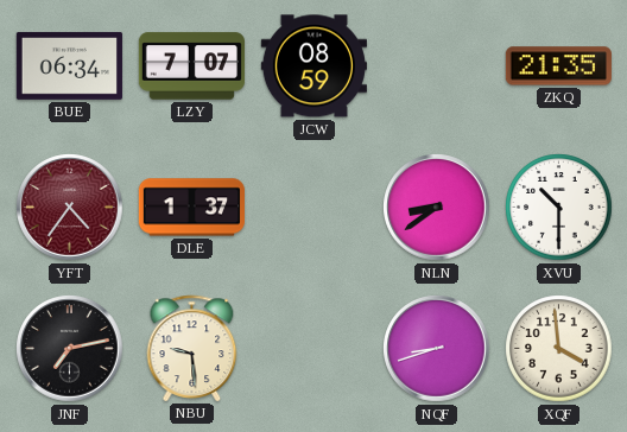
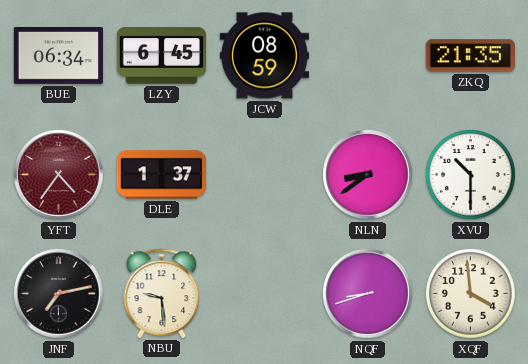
LZY: 7:07 -> 6:45 (161, 56)
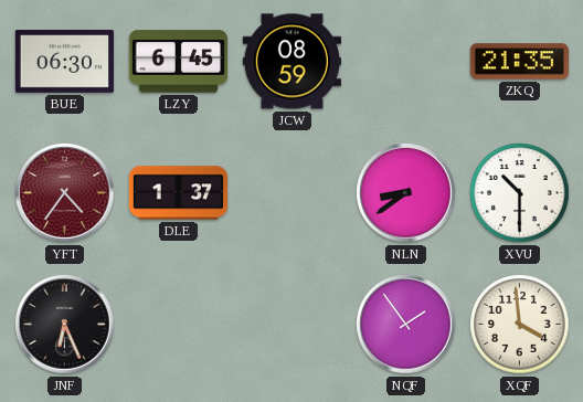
BUE: 06:34 -> 06:30 (64, 61)
JNF: 7:13 -> 6:26 (65, 325)
NBU: 9:29 -> none (162, 293)
NQF: 8:42 -> 1:54 (406, 325)
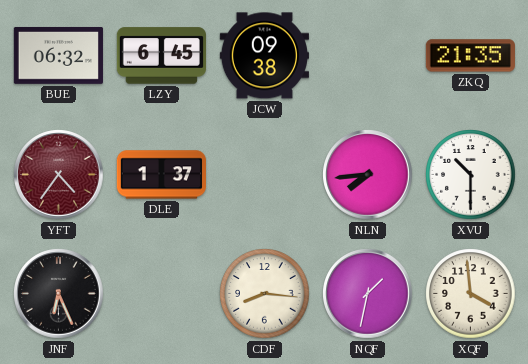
BUE: 06:30 -> 06:32 (58, 55)
JCW: 08:59 -> 09:38 (264, 56)
NLN: 8:39 -> 7:44 (368, 175)
CDF: none -> 8:16 (265, 294)
NQF: 1:54 -> 1:32 (368, 294)
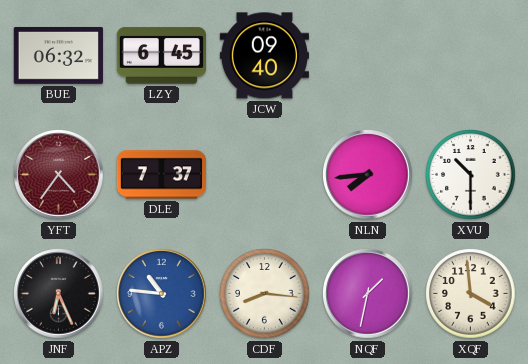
JCW: 09:38 -> 09:40 (264, 56)
ZKQ: 21:35 -> none (470, 56)
DLE: 1:37 -> 7:37 (161, 175)
APZ: none -> 10:46 (162, 294)
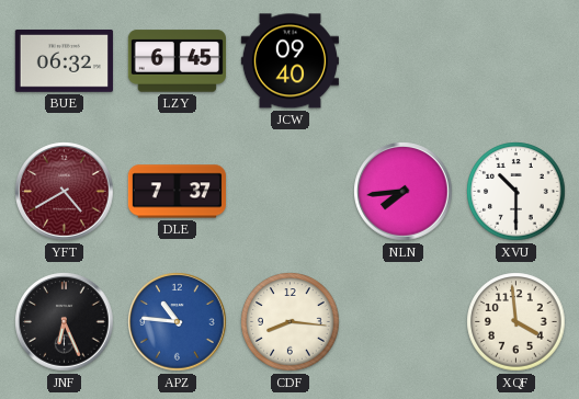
YFT: 4:36 -> 4:40 (65, 192)
NQF: 1:32 -> none (368, 294)
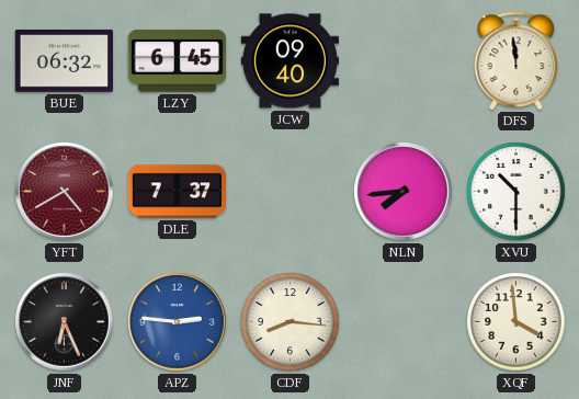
DFS: none -> 11:59 (516, 60)
APZ: 10:46 -> 2:46 (178, 322)
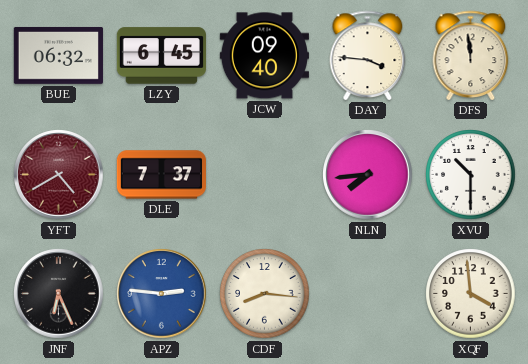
DAY: none -> 3:46 (368, 55)
